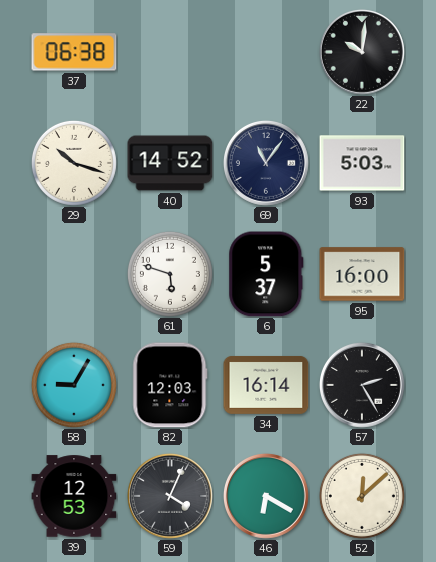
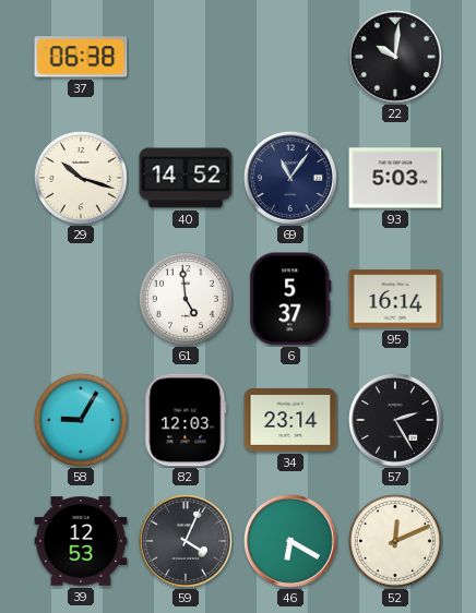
61: 5:48 -> 4:59 (186, 299)
95: 16:00 -> 16:14 (395, 299)
34: 16:14 -> 23:14 (290, 420)
52: 12:08 -> 12:11 (395, 541)
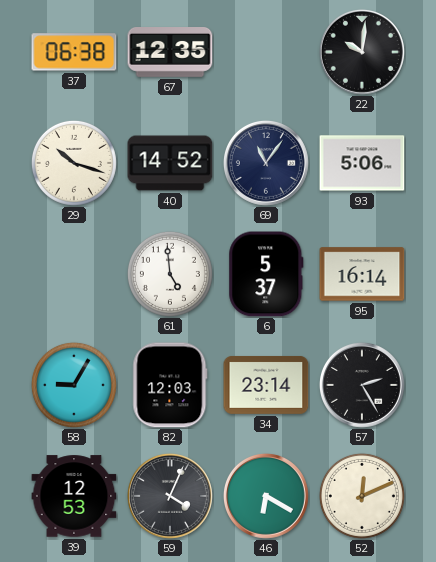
67: none -> 12:35 (170, 53)
93: 5:03 -> 5:06 (362, 163)
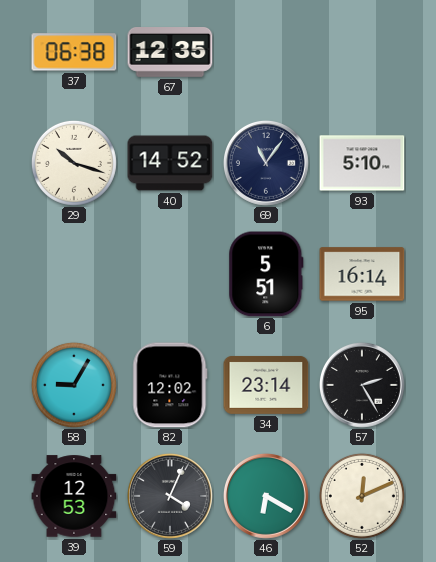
22: 10:01 -> none (362, 52)
93: 5:06 -> 5:10 (362, 163)
61: 4:59 -> none (170, 274)
6: 5:37 -> 5:51 (266, 274)
82: 12:03 -> 12:02 (170, 385)
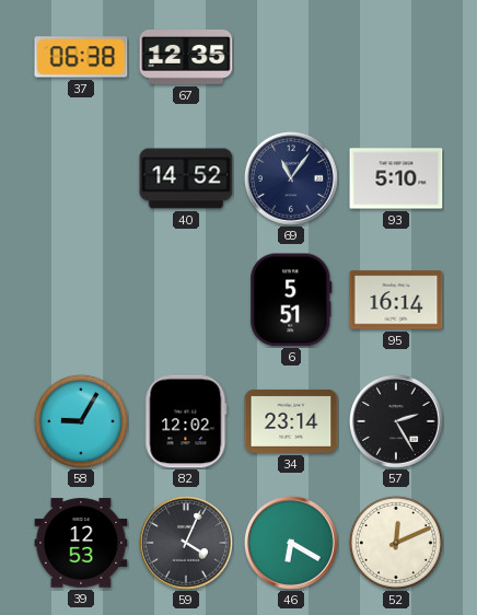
29: 10:18 -> none (74, 163)
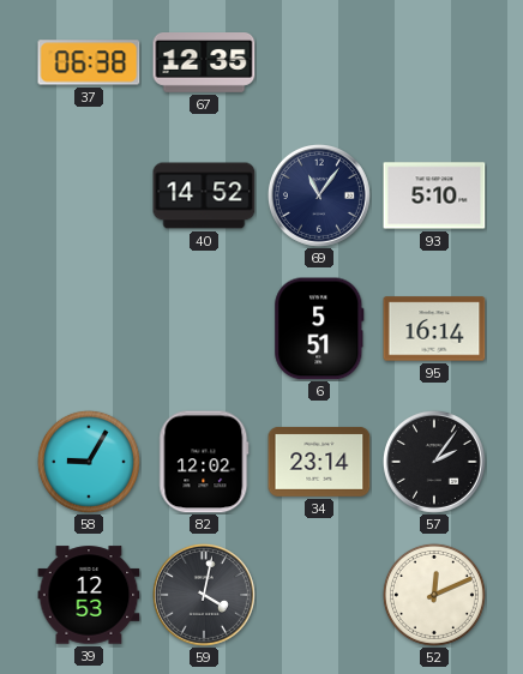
57: 2:25 -> 2:06 (434, 462)
59: 4:04 -> 4:02 (204, 595)
46: 6:20 -> none (291, 543)
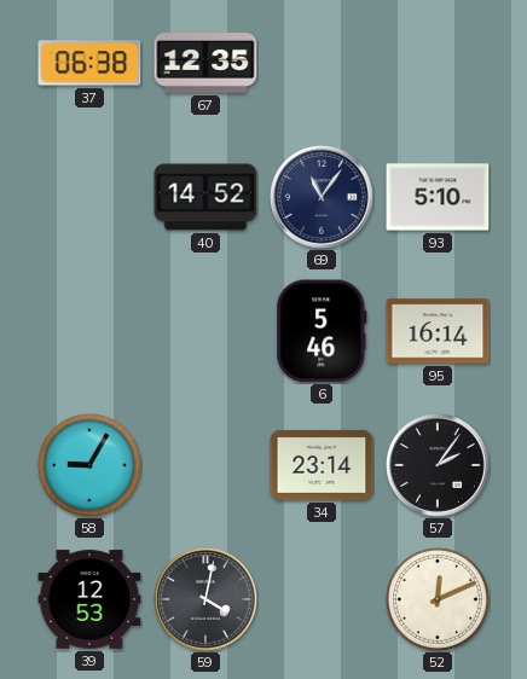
6: 5:51 -> 5:46 (322, 331)
82: 12:02 -> none (204, 462)
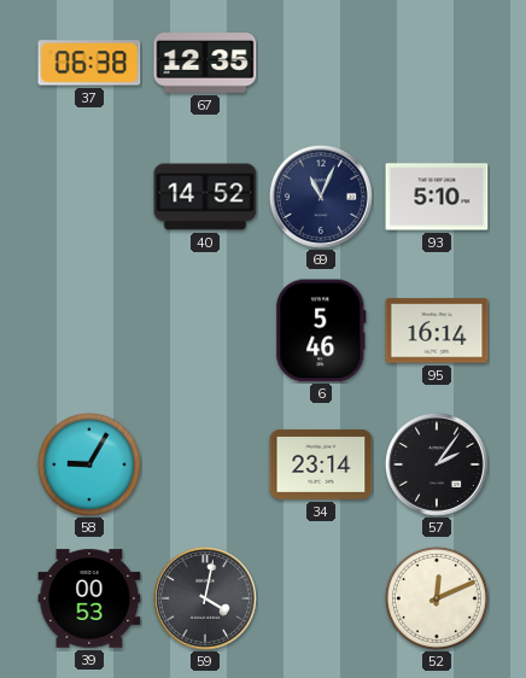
69: 11:06 -> 11:04 (321, 197)
39: 12:53 -> 00:53 (89, 598)
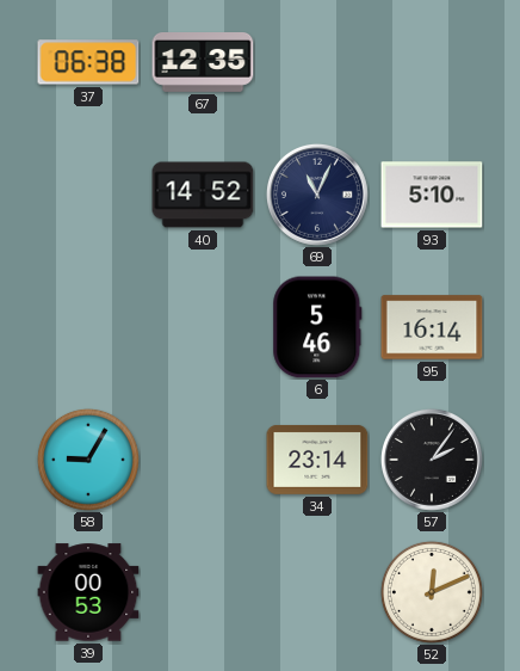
59: 4:02 -> none (205, 598)
